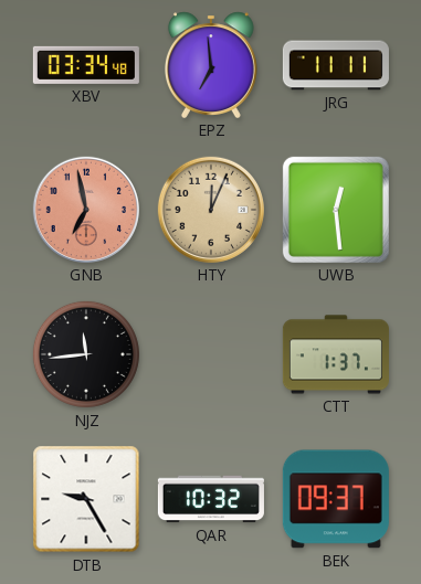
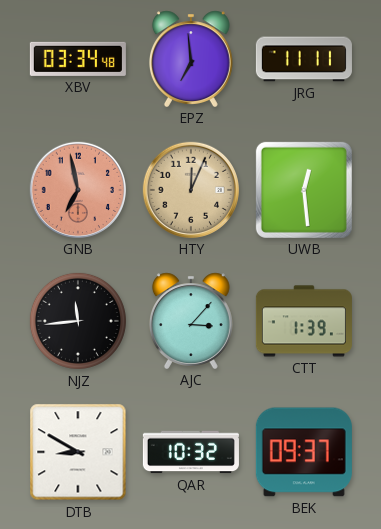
AJC: none -> 3:07 (191, 321)
CTT: 1:37 -> 1:39 (304, 321)
DTB: 9:25 -> 8:50 (78, 452)
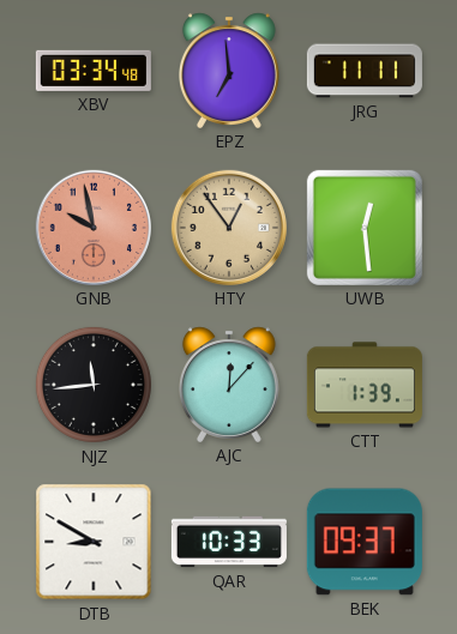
GNB: 6:58 -> 9:58 (94, 228)
HTY: 12:04 -> 12:54 (229, 228)
AJC: 3:07 -> 12:07 (229, 385)
QAR: 10:32 -> 10:33 (229, 542)
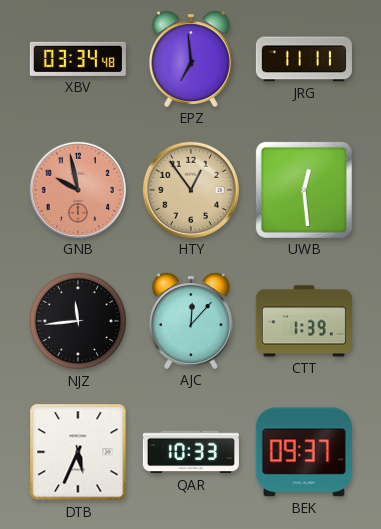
DTB: 8:50 -> 5:34 (78, 452)
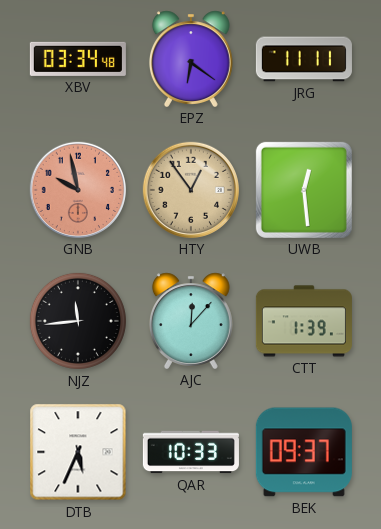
EPZ: 6:59 -> 6:21 (191, 59)
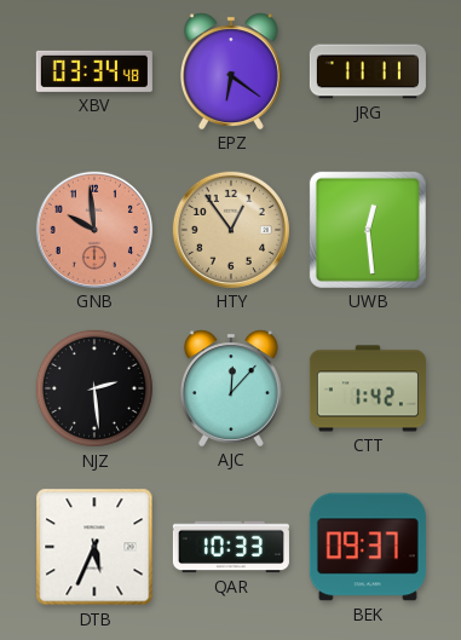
GNB: 9:58 -> 9:59 (94, 230)
NJZ: 11:44 -> 2:29 (94, 388)
CTT: 1:39 -> 1:42 (368, 388)
